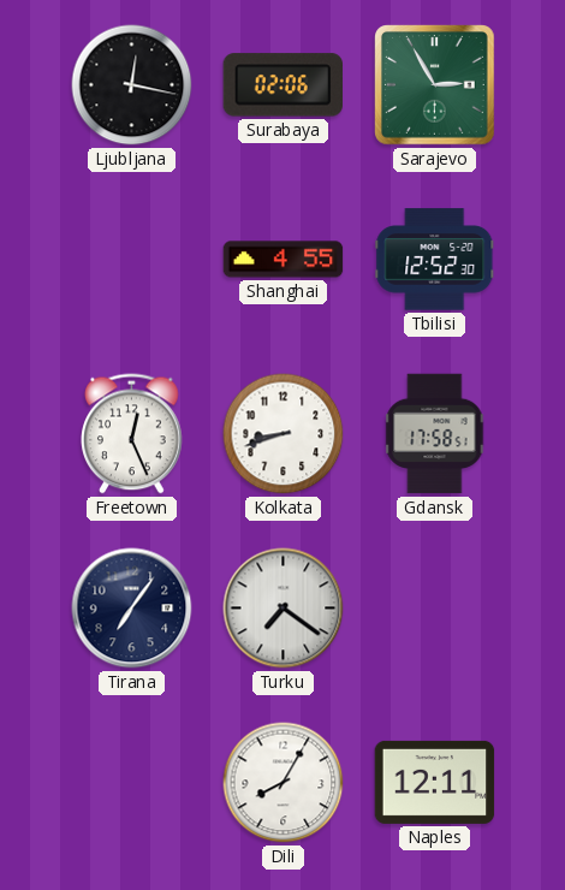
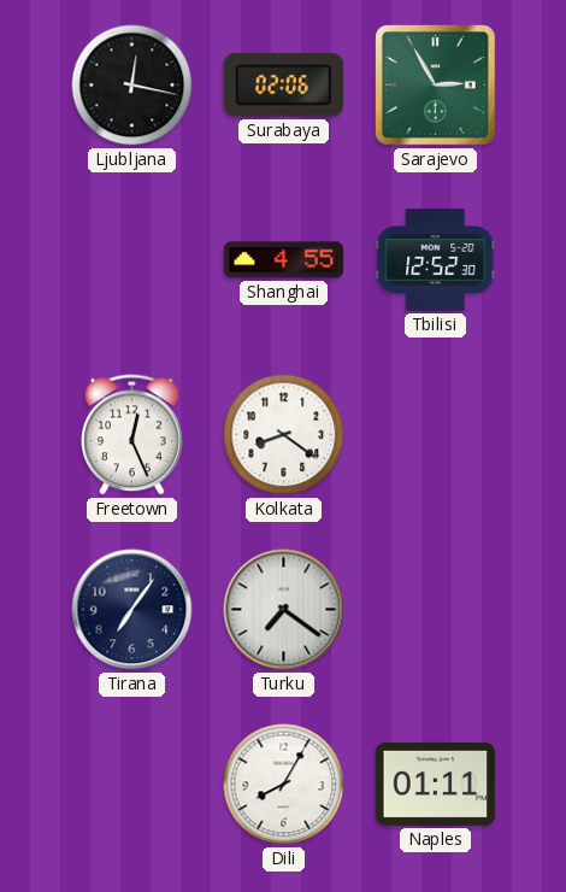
Kolkata: 8:42 -> 8:21 (284, 435)
Gdansk: 17:58 -> none (435, 434)
Naples: 12:11 -> 01:11 (436, 784)
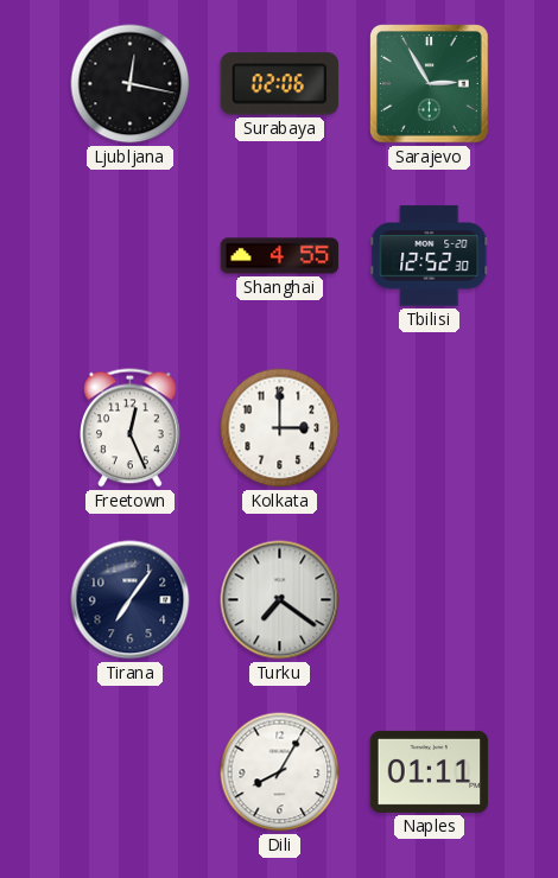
Kolkata: 8:21 -> 3:00 (280, 428)
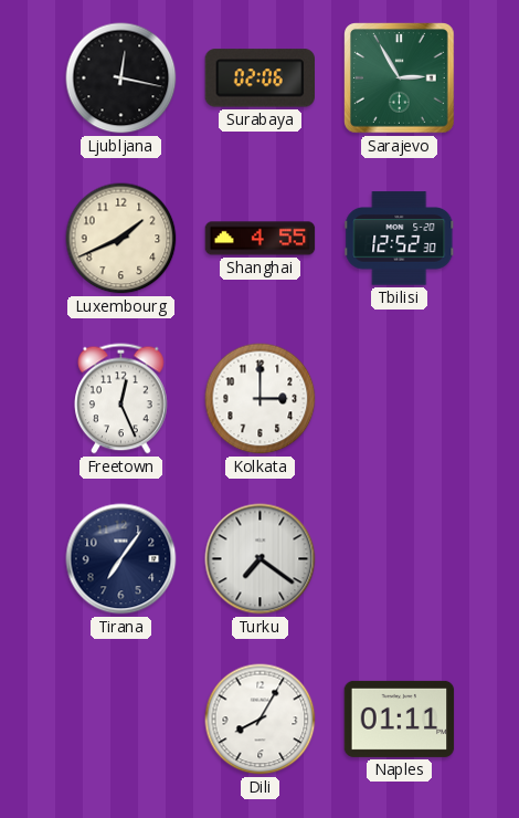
Luxembourg: none -> 1:41 (121, 239)
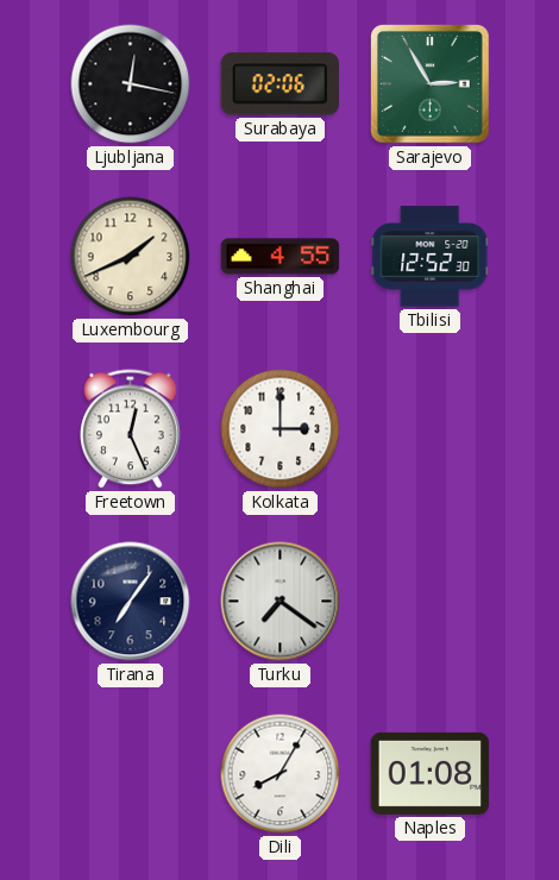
Naples: 01:11 -> 01:08 (431, 773)
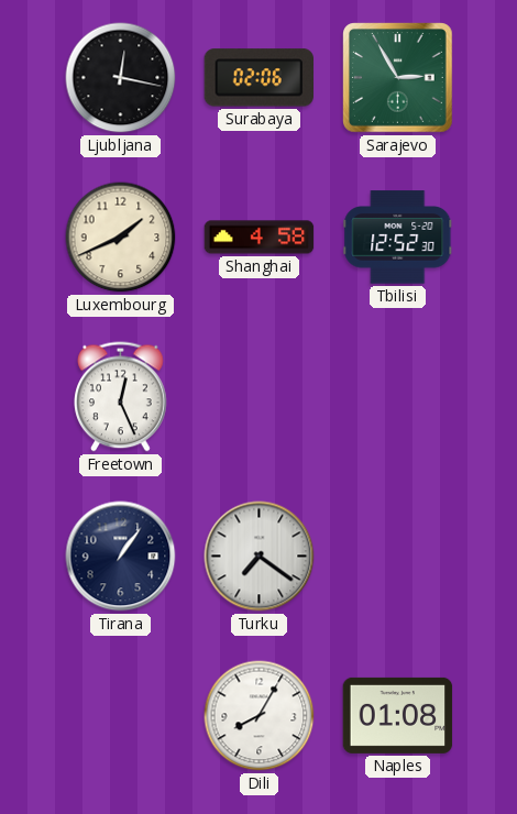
Shanghai: 4:55 -> 4:58 (260, 238)
Kolkata: 3:00 -> none (281, 429)
Tirana: 7:06 -> 1:06 (121, 557)
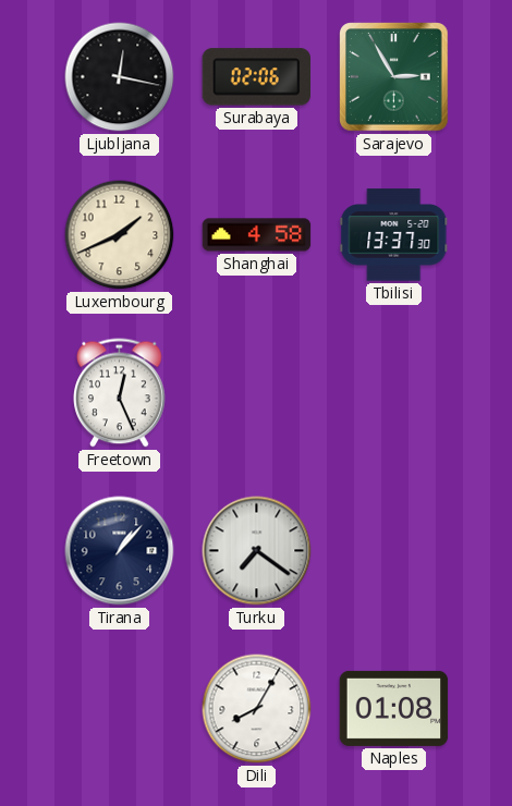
Tbilisi: 12:52 -> 13:37 (394, 235)
Tirana: 1:06 -> 1:07 (120, 551)
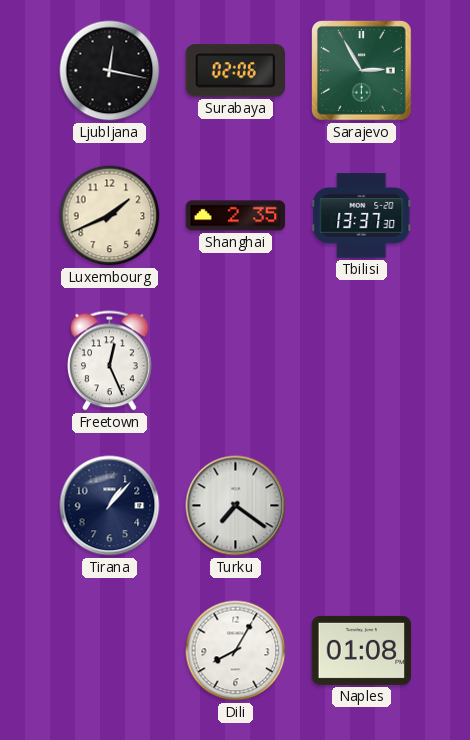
Shanghai: 4:58 -> 2:35 (236, 216)
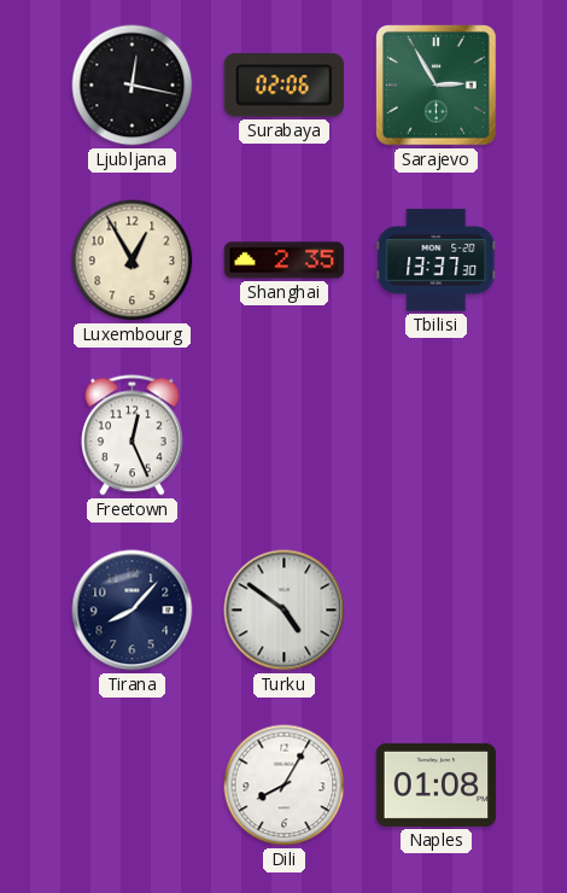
Luxembourg: 1:41 -> 12:55 (133, 261)
Tirana: 1:07 -> 8:07 (133, 611)
Turku: 7:21 -> 4:51 (285, 611)
